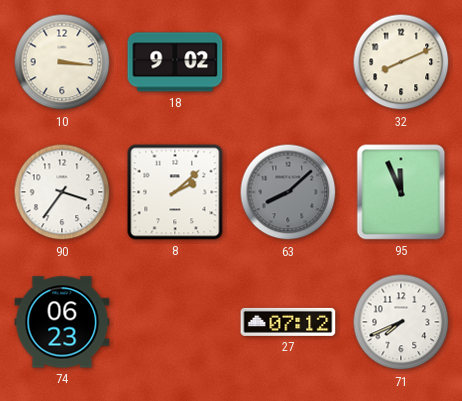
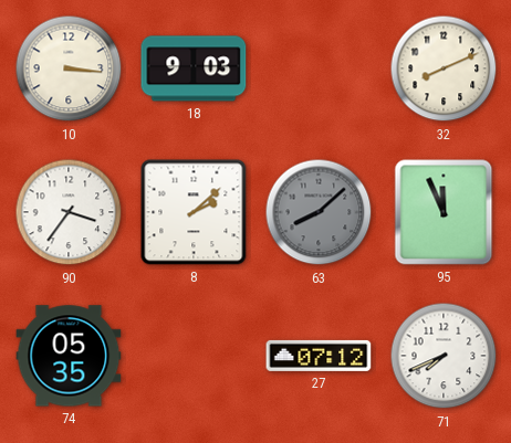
18: 9:02 -> 9:03 (194, 68)
74: 06:23 -> 05:35 (69, 356)
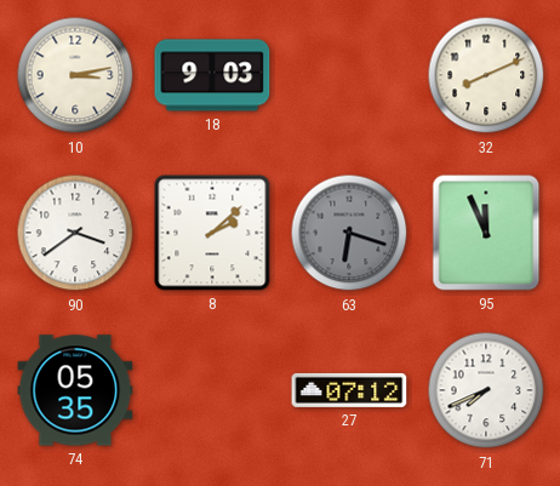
10: 3:16 -> 3:13 (75, 75)
90: 3:36 -> 3:39 (75, 233)
63: 8:08 -> 6:18 (349, 233)
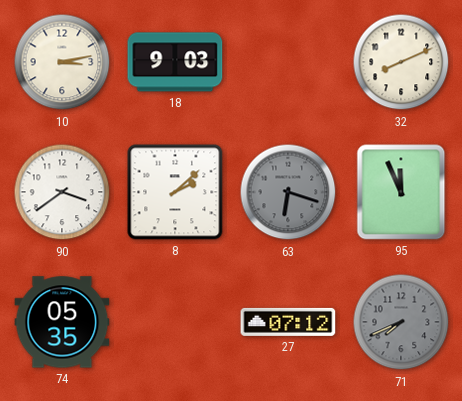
71 dial: white -> grey (401, 322)
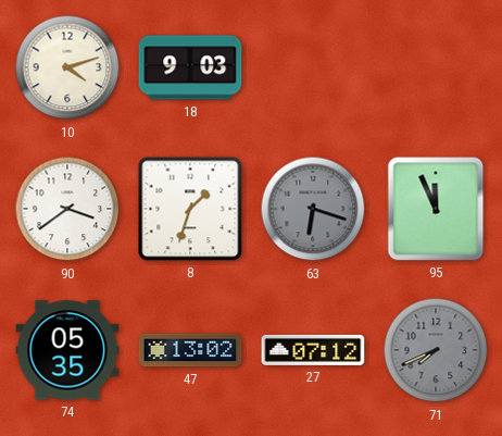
10: 3:13 -> 4:12 (67, 67)
32: 8:11 -> none (401, 62)
8: 2:08 -> 1:33 (190, 209)
47: none -> 13:02 (190, 350)
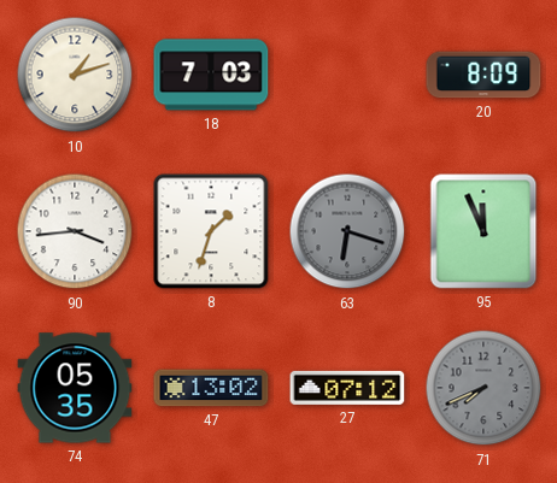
10: 4:12 -> 1:12 (75, 75)
18: 9:03 -> 7:03 (211, 75)
20: none -> 8:09 (483, 75)
90: 3:39 -> 3:44 (75, 231)
